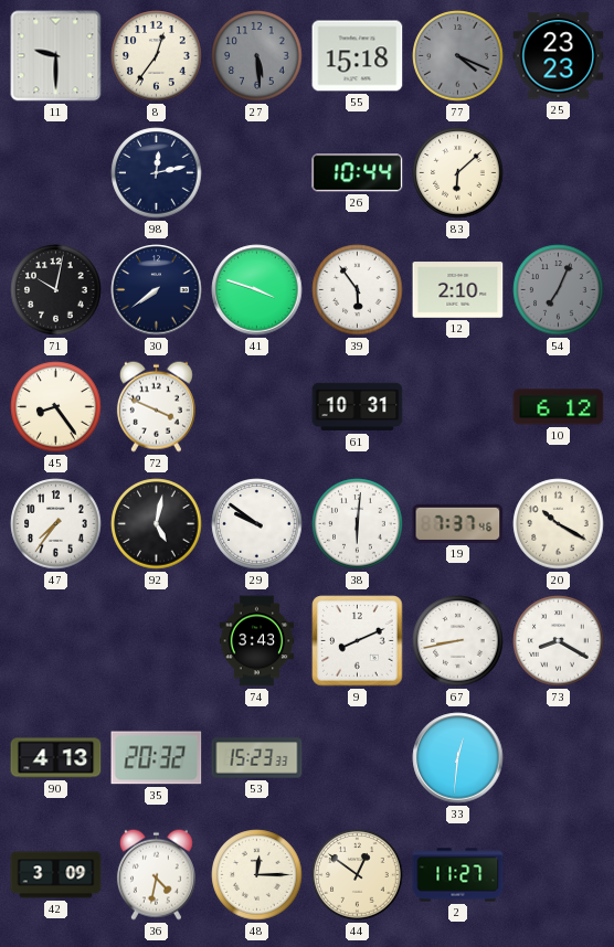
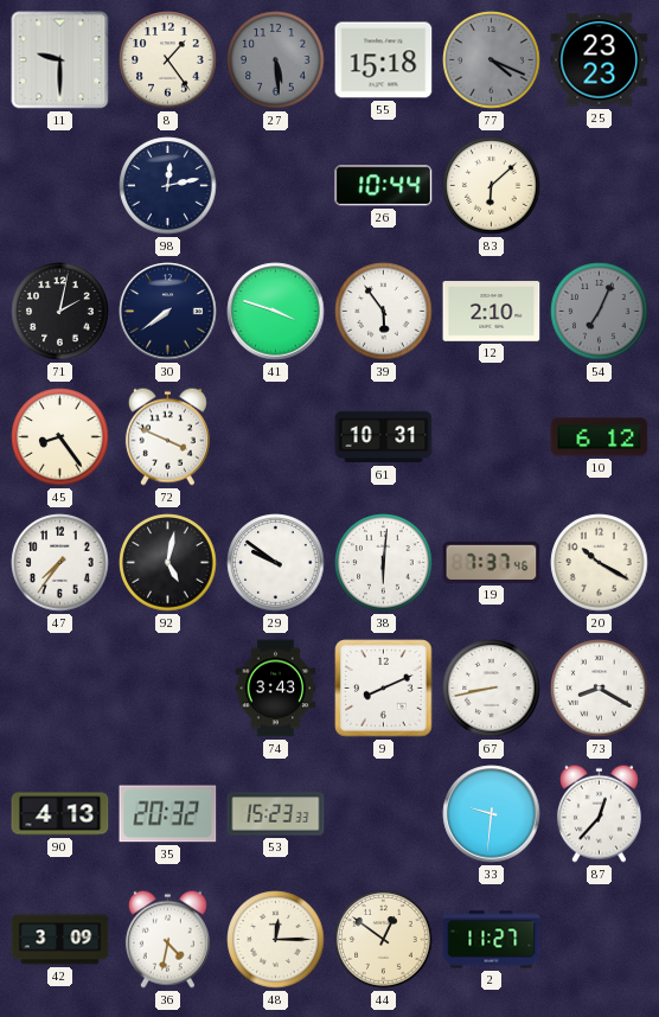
8: 12:36 -> 1:24 (168, 60)
71: 10:02 -> 2:02 (60, 312)
33: 12:31 -> 9:31 (492, 814)
87: none -> 12:37 (599, 813)
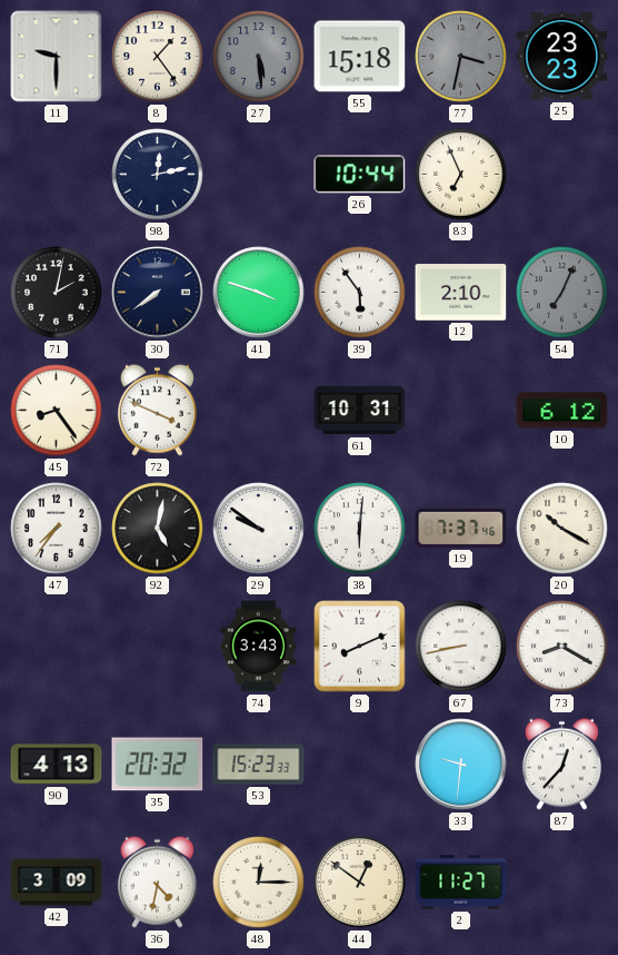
77: 4:19 -> 3:32 (461, 57)
83: 6:08 -> 6:56 (461, 175)
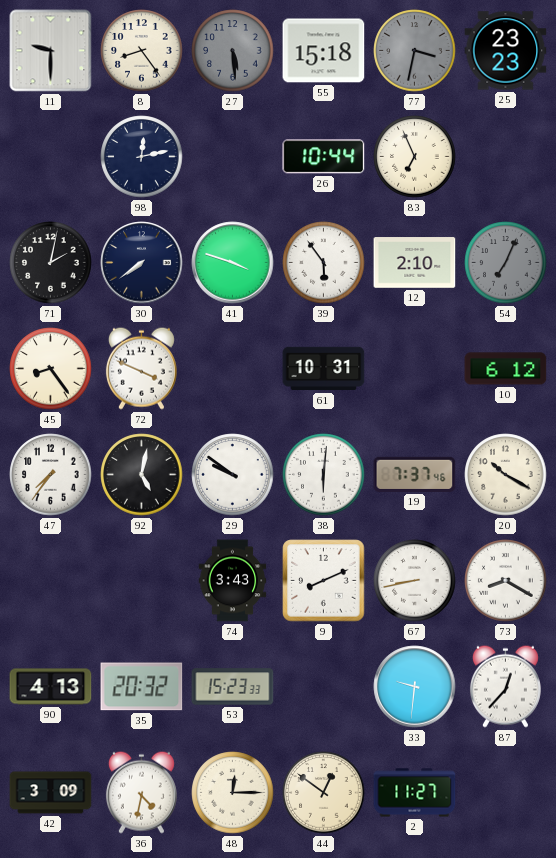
8: 1:24 -> 8:24 (142, 51)
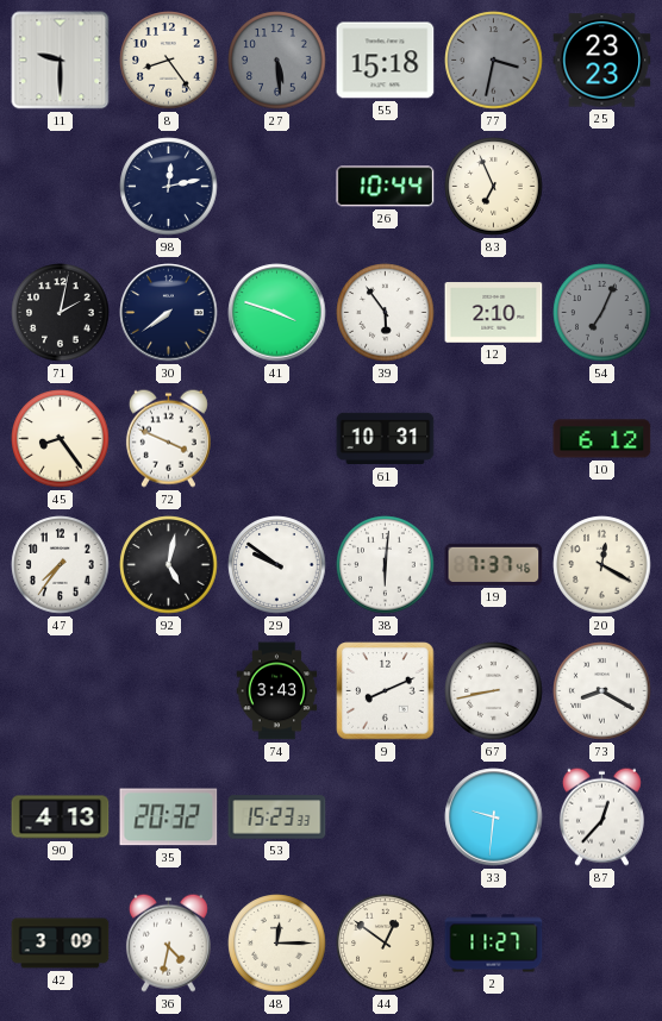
20: 10:20 -> 12:20 (602, 565)
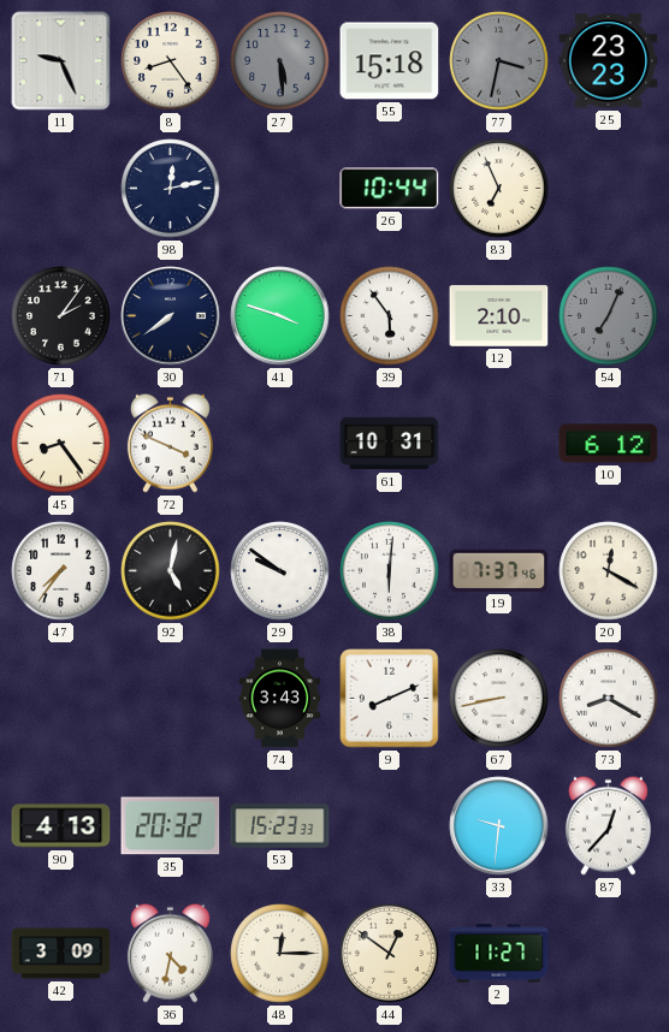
11: 9:30 -> 9:26 (61, 61)
71: 2:02 -> 2:06 (61, 316)
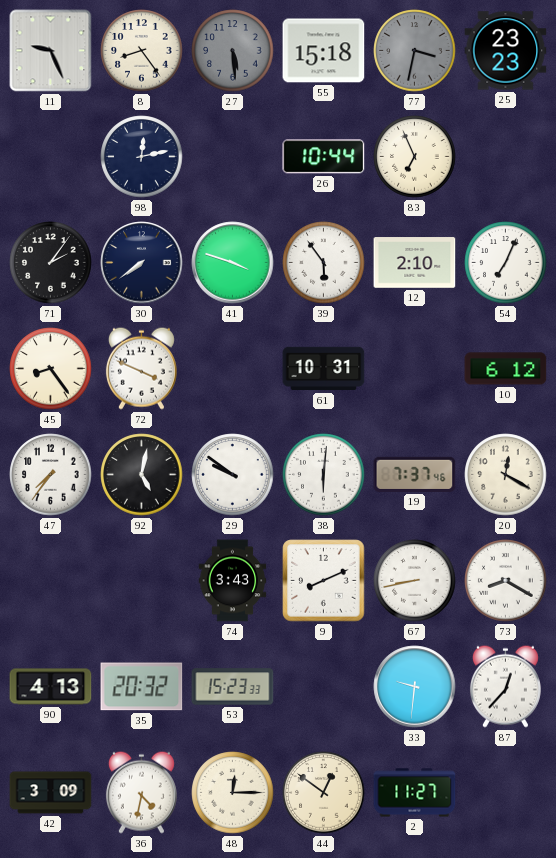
54 dial: grey -> white (506, 263)
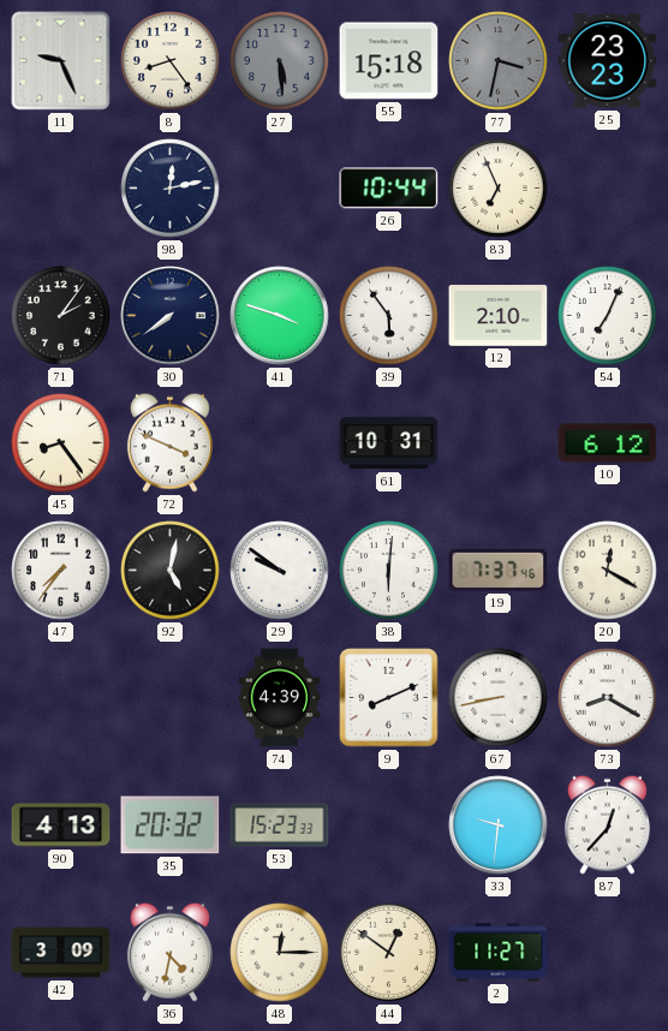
74: 3:43 -> 4:39 (280, 698)
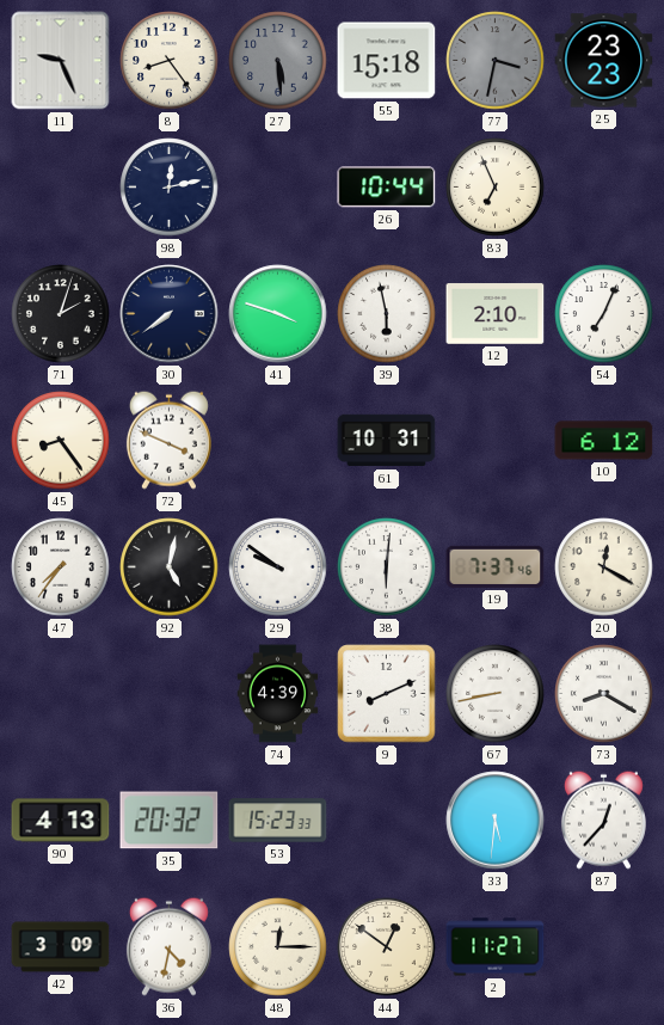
71: 2:06 -> 2:03 (61, 314)
39: 5:54 -> 5:58 (387, 314)
33: 9:31 -> 5:31 (496, 821)
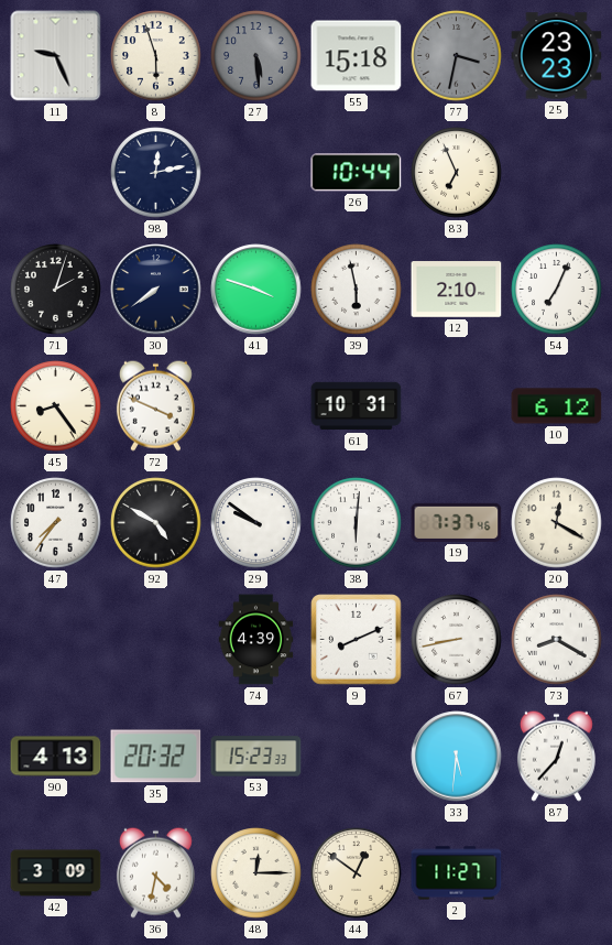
8: 8:24 -> 5:57 (156, 56)
92: 5:02 -> 4:50 (156, 523)
